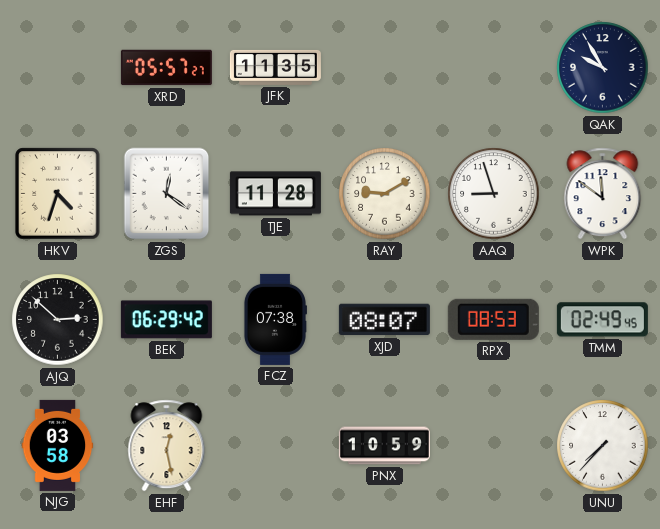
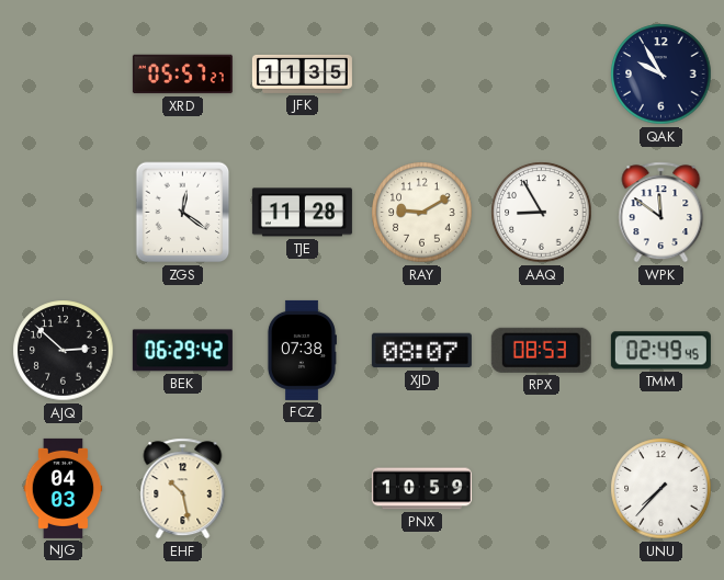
HKV: 4:33 -> none (58, 194)
AAQ: 8:57 -> 8:55 (542, 213)
NJG: 03:58 -> 04:03 (64, 488)
EHF: 12:28 -> 10:28 (183, 489)
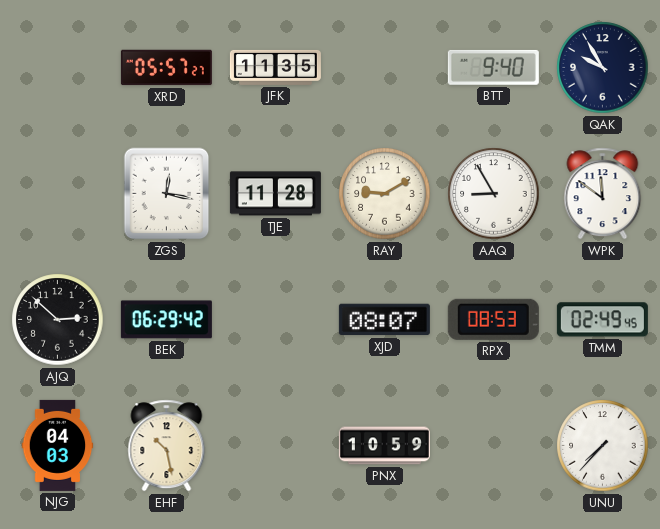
BTT: none -> 9:40 (493, 67)
ZGS: 12:21 -> 12:17 (167, 194)
FCZ: 07:38 -> none (302, 350)
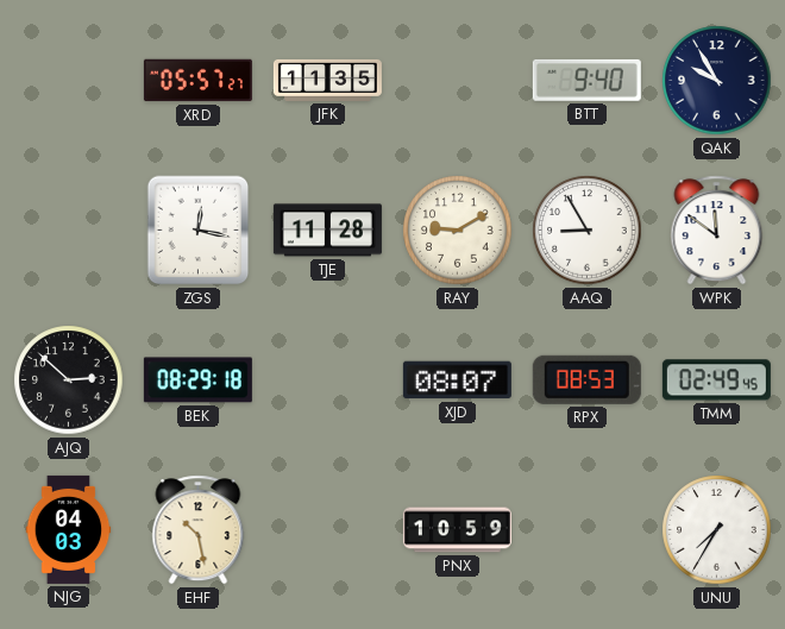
BEK: 06:29 -> 08:29 (197, 380)
UNU: 7:37 -> 7:35 (717, 530)
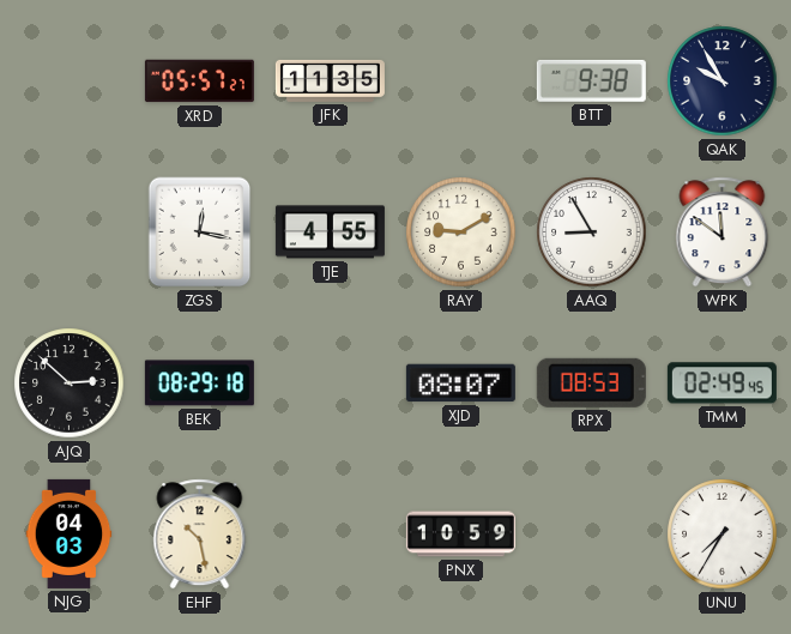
BTT: 9:40 -> 9:38 (591, 80)
TJE: 11:28 -> 4:55 (330, 233)
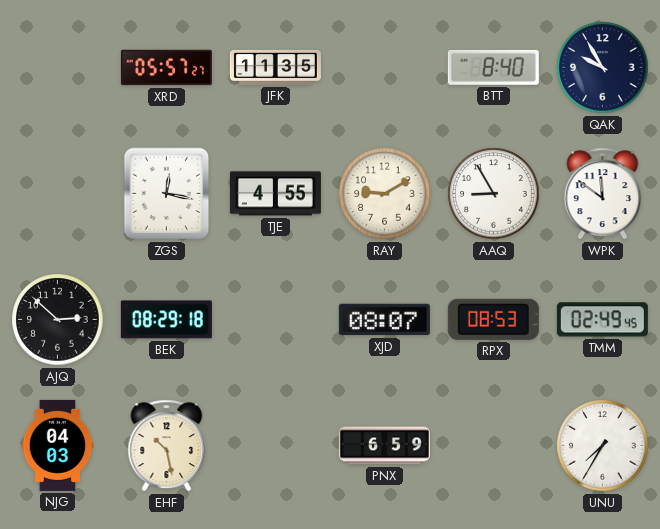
BTT: 9:38 -> 8:40 (493, 67)
PNX: 10:59 -> 6:59 (384, 446)
